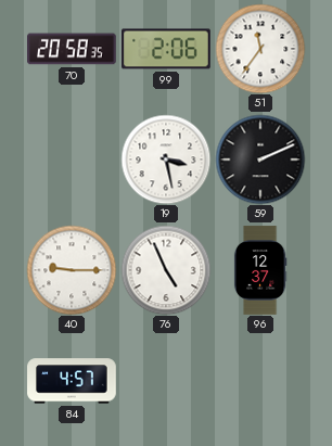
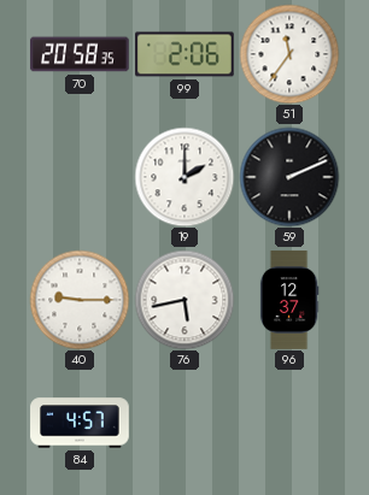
19: 3:28 -> 2:00 (184, 177)
76: 4:56 -> 5:43 (184, 300)
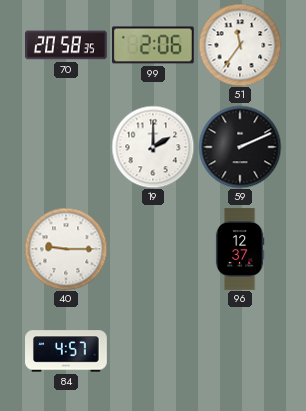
76: 5:43 -> none (184, 300)
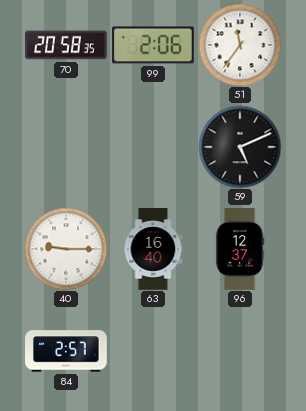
19: 2:00 -> none (153, 147)
59: 2:11 -> 5:11 (240, 147)
63: none -> 16:40 (153, 249)
84: 4:57 -> 2:57 (66, 351)
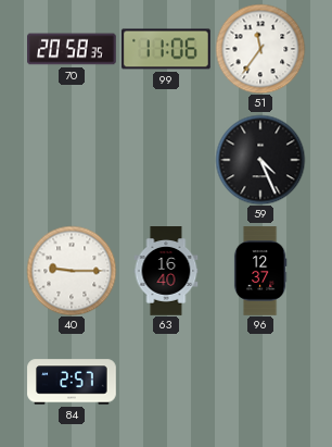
99: 2:06 -> 11:06 (166, 49)
59: 5:11 -> 4:26 (260, 160)
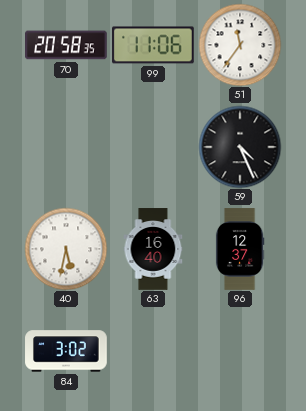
40: 9:15 -> 5:32 (66, 249)
84: 2:57 -> 3:02 (66, 351)
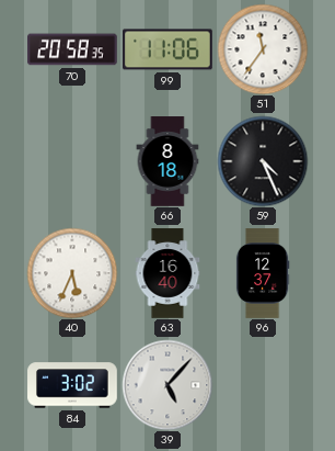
66: none -> 8:18 (168, 161)
40: 5:32 -> 5:34 (72, 273)
39: none -> 5:07 (168, 385)
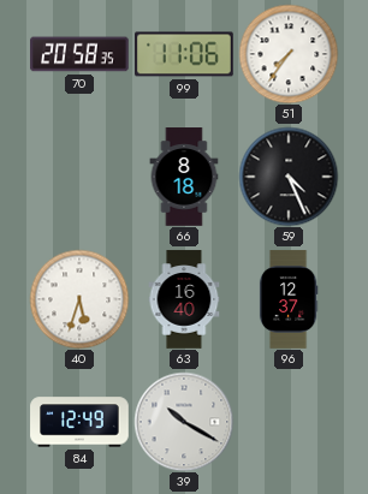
51: 11:36 -> 7:36 (289, 54)
40: 5:34 -> 5:33 (79, 299)
84: 3:02 -> 12:49 (79, 422)
39: 5:07 -> 10:20 (184, 422)
